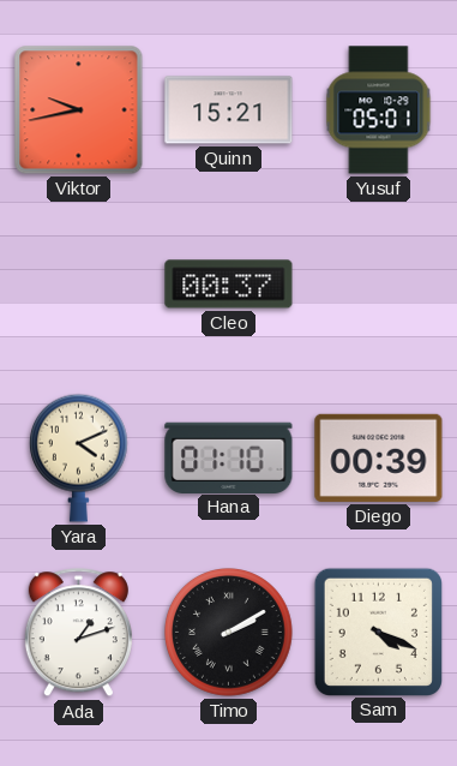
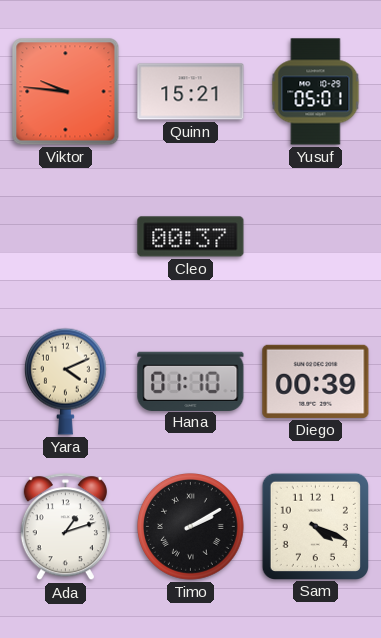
Viktor: 9:43 -> 9:46 (66, 92)
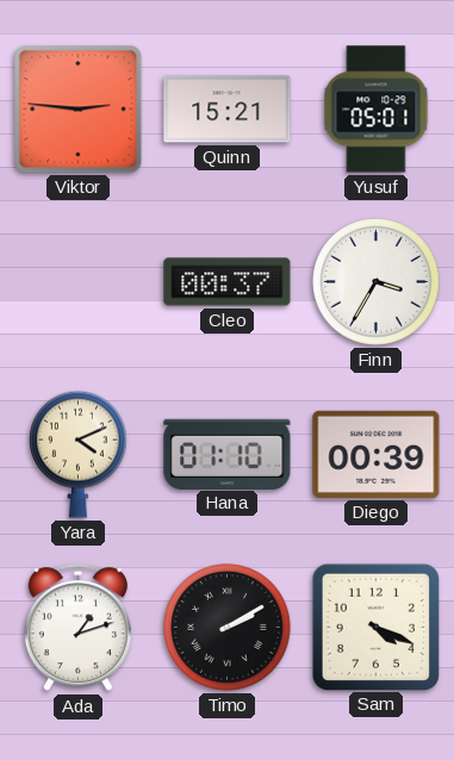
Viktor: 9:46 -> 2:46 (79, 110)
Finn: none -> 3:35 (377, 282)
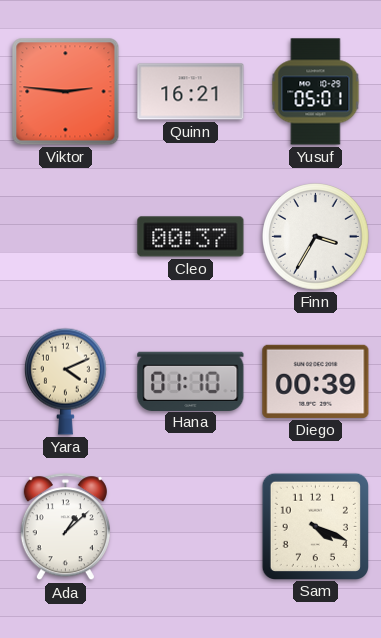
Quinn: 15:21 -> 16:21 (191, 92)
Ada: 1:12 -> 1:08 (65, 527)
Timo: 2:10 -> none (228, 628)
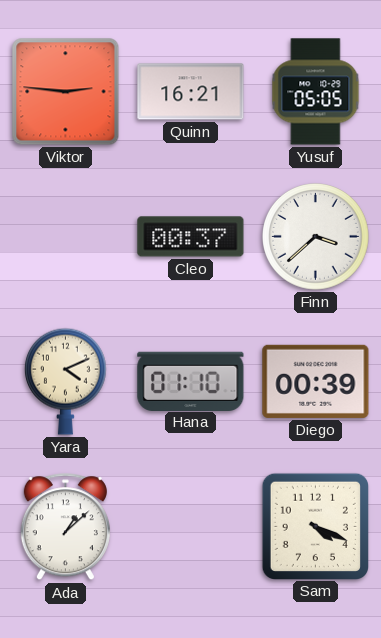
Yusuf: 05:01 -> 05:05 (316, 92)
Finn: 3:35 -> 3:38 (316, 237)
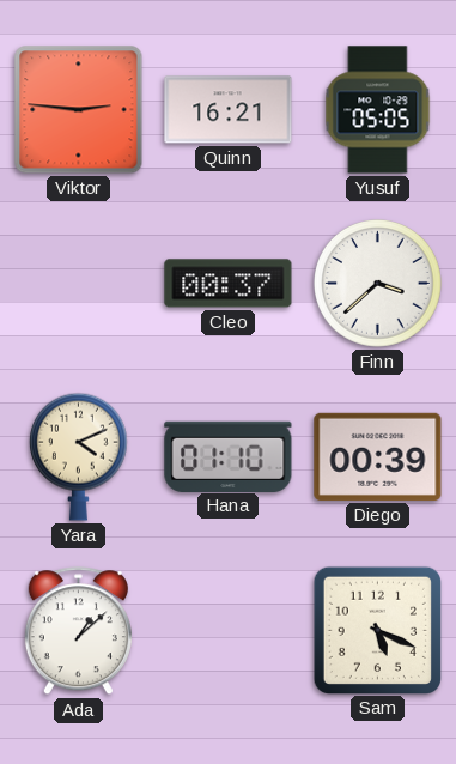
Sam: 4:19 -> 5:19 (377, 630)
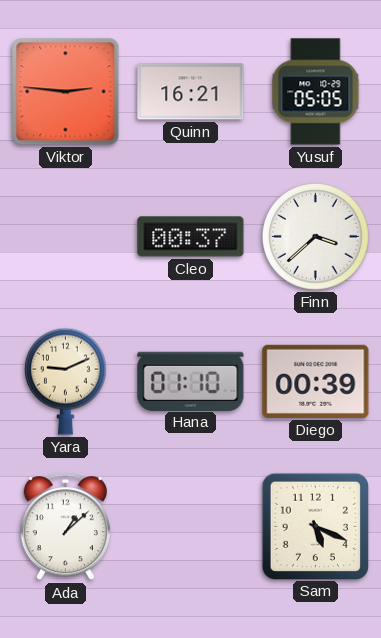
Yara: 4:11 -> 9:11 (65, 381)
